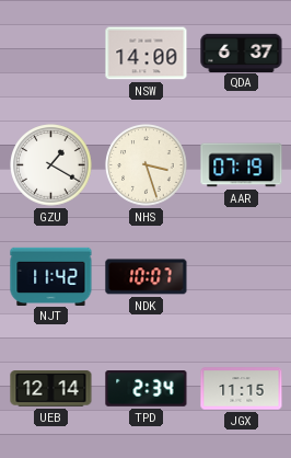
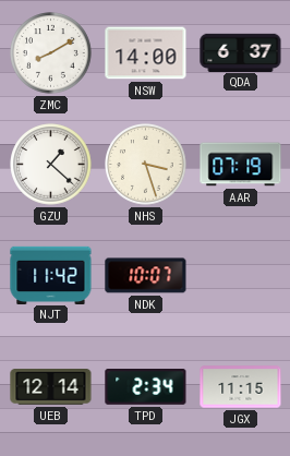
ZMC: none -> 8:10 (51, 53)
GZU: 1:20 -> 1:22 (51, 165)
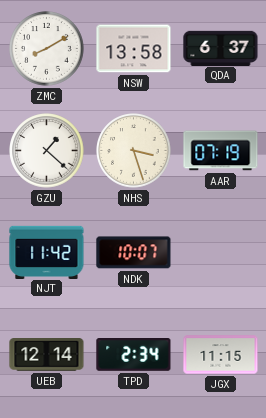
NSW: 14:00 -> 13:58 (134, 49)
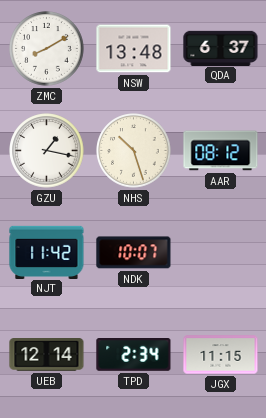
NSW: 13:58 -> 13:48 (134, 49)
GZU: 1:22 -> 1:17 (47, 151)
NHS: 3:27 -> 10:27 (134, 151)
AAR: 07:19 -> 08:12 (221, 151)
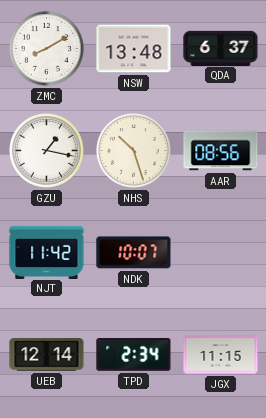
AAR: 08:12 -> 08:56 (221, 151)
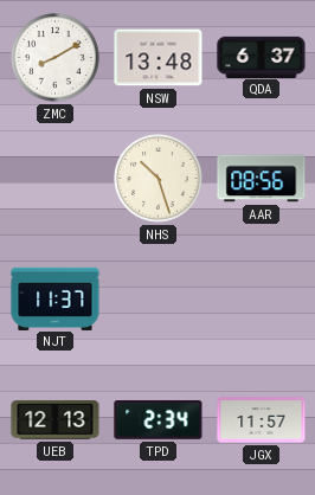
GZU: 1:17 -> none (47, 151)
NJT: 11:42 -> 11:37 (56, 298)
NDK: 10:07 -> none (134, 253)
UEB: 12:14 -> 12:13 (56, 420)
JGX: 11:15 -> 11:57 (262, 420)
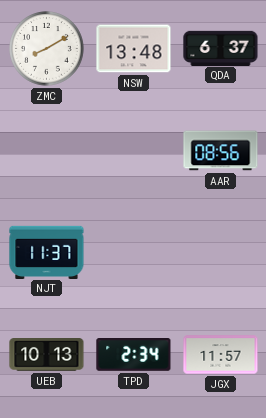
NHS: 10:27 -> none (159, 179)
UEB: 12:13 -> 10:13 (47, 355)
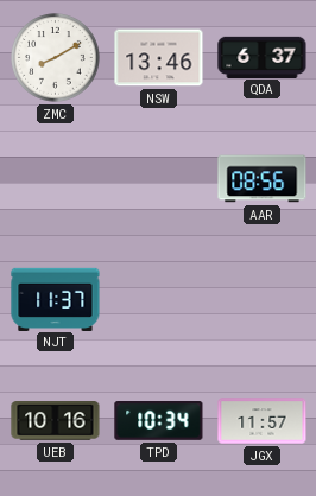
NSW: 13:48 -> 13:46 (159, 58)
UEB: 10:13 -> 10:16 (56, 421)
TPD: 2:34 -> 10:34 (159, 421)
